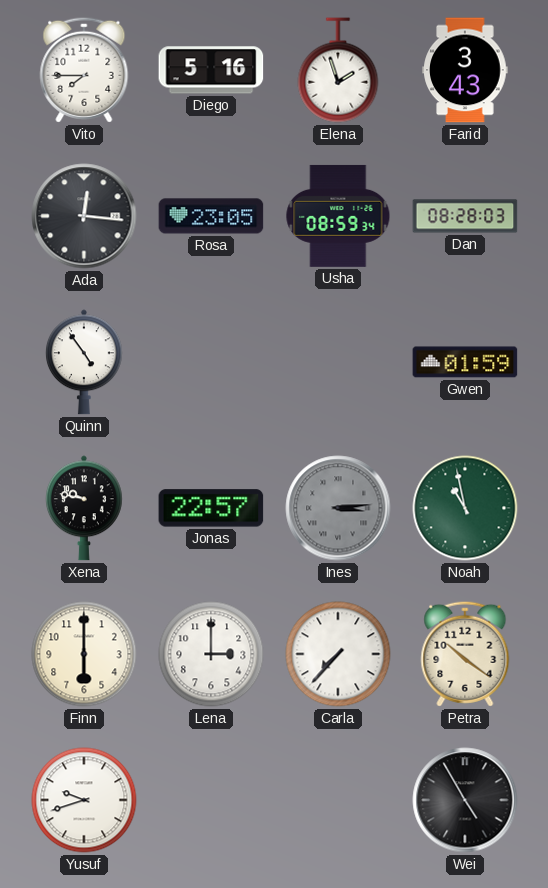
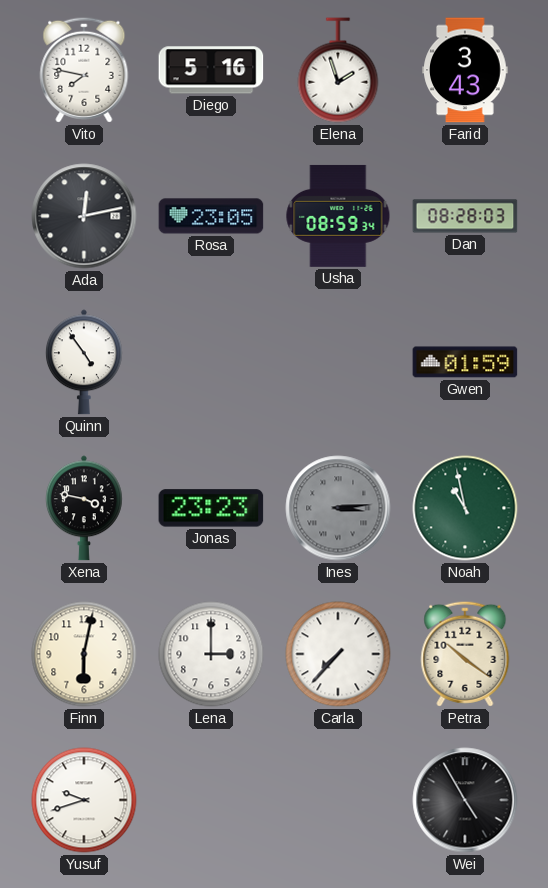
Vito: 7:45 -> 7:47 (84, 70)
Ada: 12:16 -> 12:13 (84, 216)
Xena: 9:47 -> 3:47 (85, 508)
Jonas: 22:57 -> 23:23 (211, 508)
Finn: 6:00 -> 6:02 (84, 654)
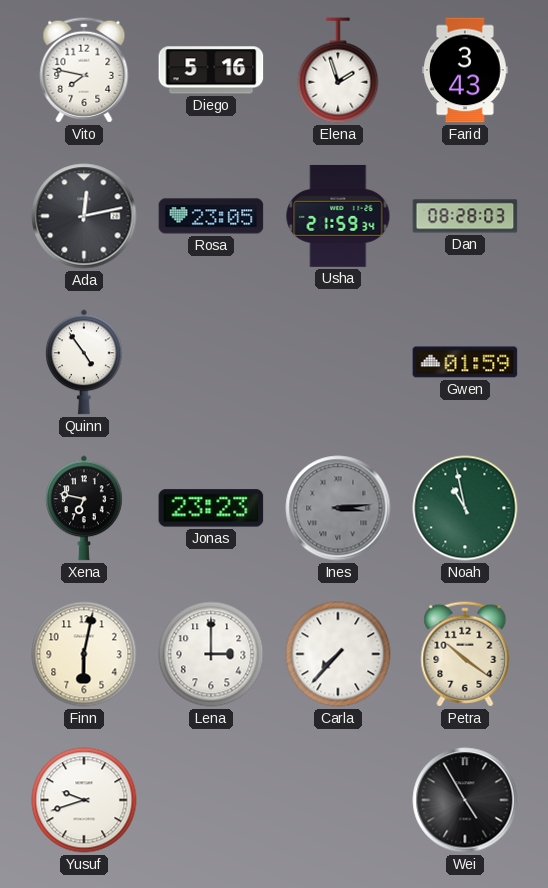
Usha: 08:59 -> 21:59 (338, 216)
Xena: 3:47 -> 6:47 (85, 508)
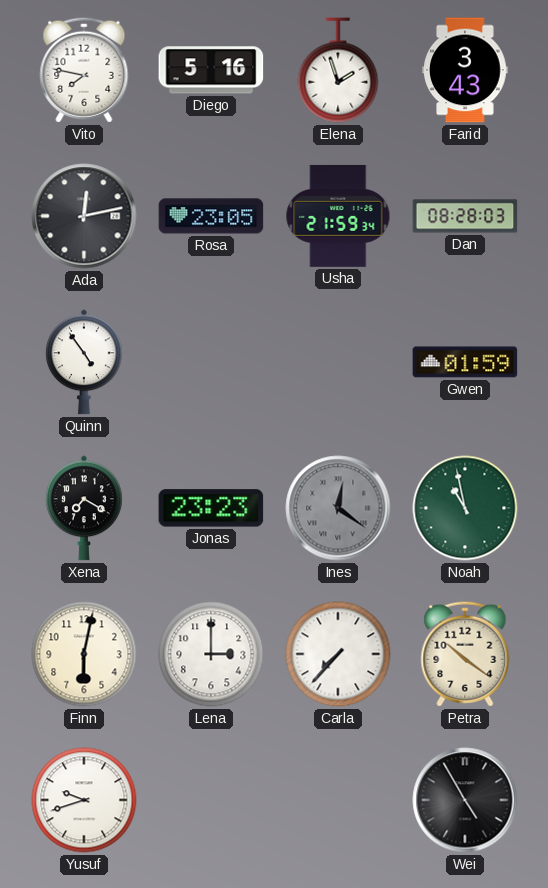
Xena: 6:47 -> 7:20 (85, 508)
Ines: 3:14 -> 12:21 (338, 508)
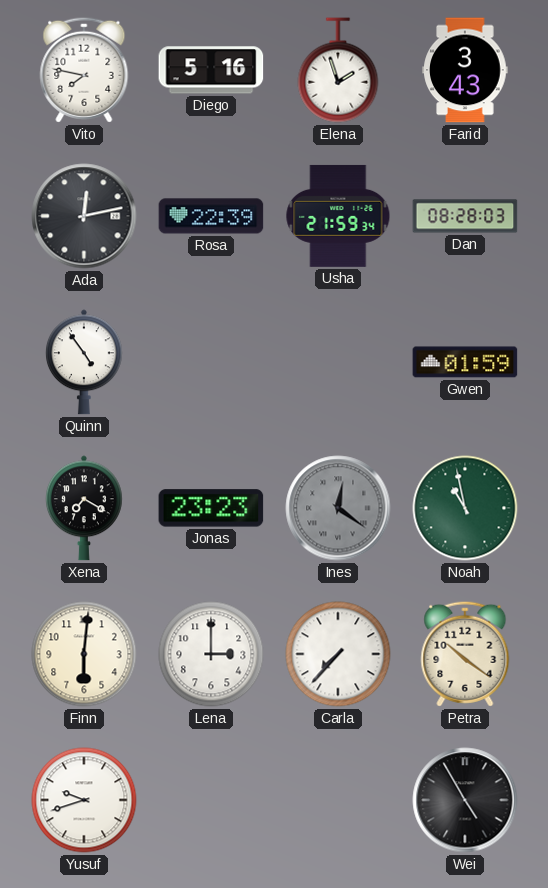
Rosa: 23:05 -> 22:39 (211, 216)
Finn: 6:02 -> 6:01 (84, 654)
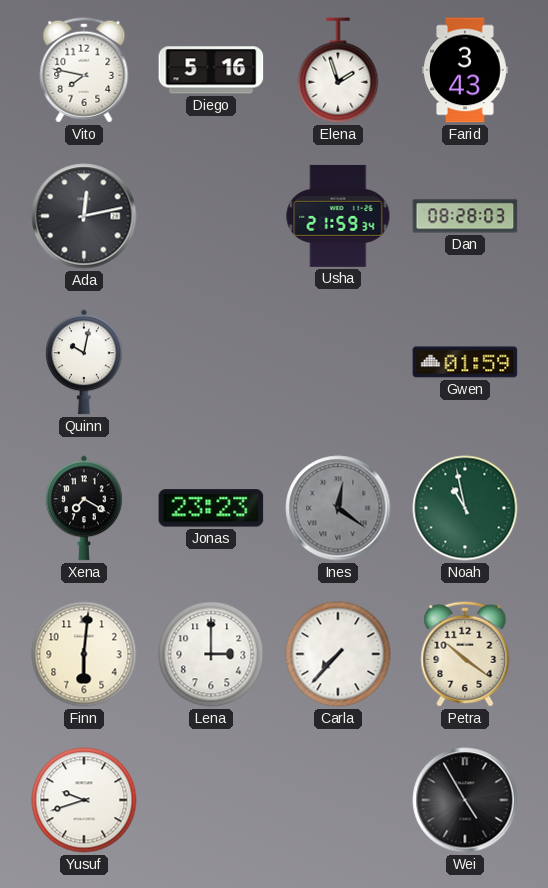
Rosa: 22:39 -> none (211, 216)
Quinn: 4:54 -> 10:02 (85, 362)
